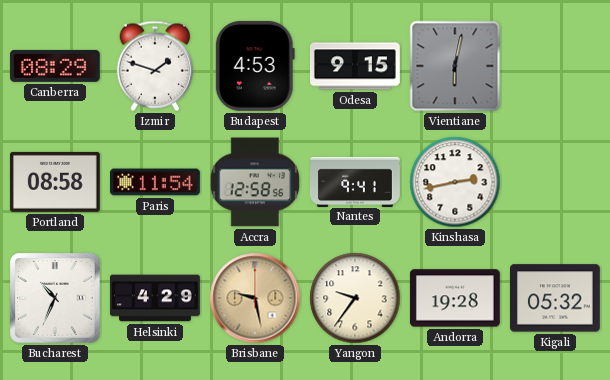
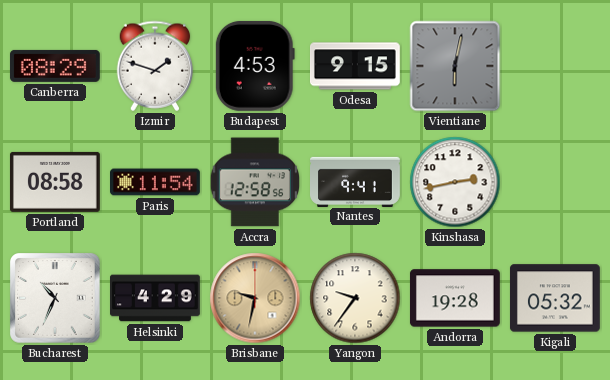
Brisbane: 9:28 -> 9:32 (255, 298)
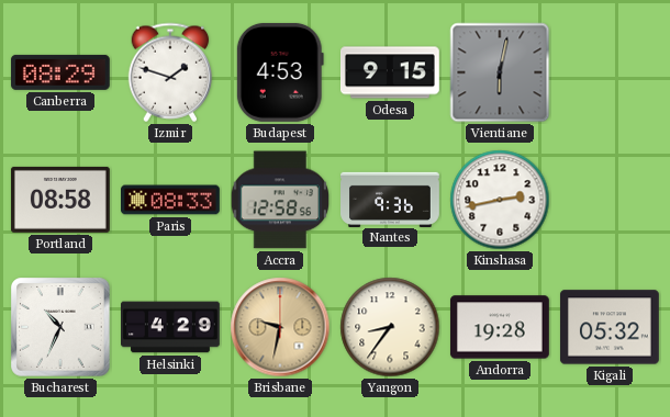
Paris: 11:54 -> 08:33 (171, 200)
Nantes: 9:41 -> 9:36 (391, 199)
Yangon: 9:36 -> 8:36 (390, 327)
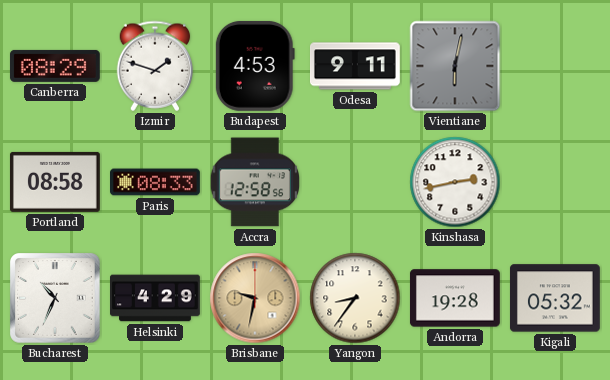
Odesa: 9:15 -> 9:11 (356, 66)
Nantes: 9:36 -> none (391, 199)
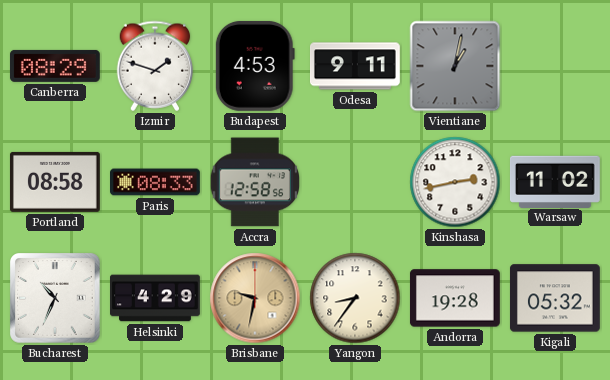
Vientiane: 6:02 -> 1:02 (455, 66)
Warsaw: none -> 11:02 (555, 181)
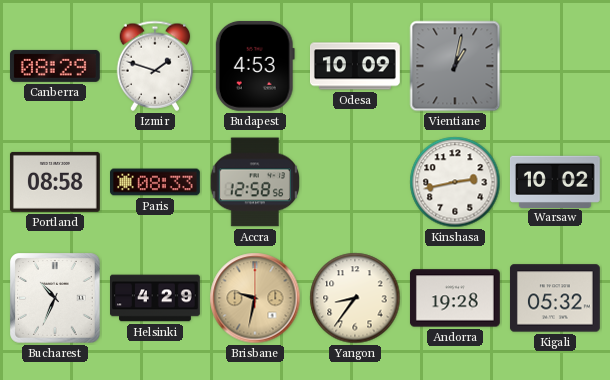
Odesa: 9:11 -> 10:09 (356, 66)
Warsaw: 11:02 -> 10:02 (555, 181)
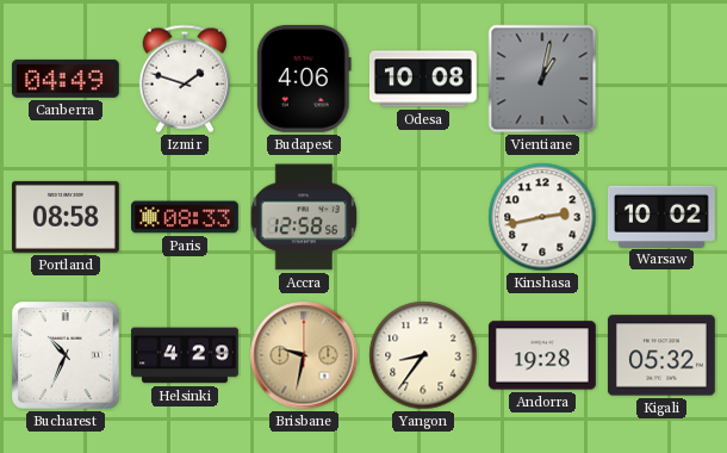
Canberra: 08:29 -> 04:49 (66, 79)
Budapest: 4:53 -> 4:06 (304, 79)
Odesa: 10:09 -> 10:08 (424, 79)
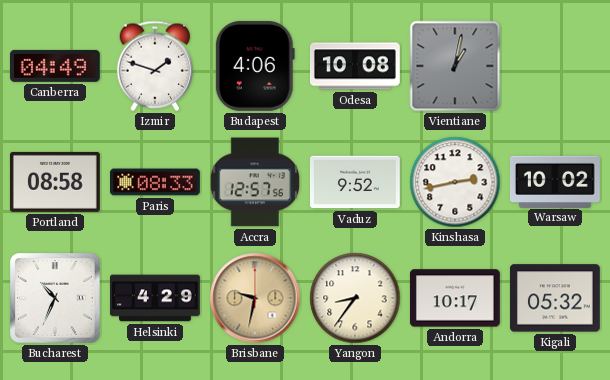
Accra: 12:58 -> 12:57 (254, 182)
Vaduz: none -> 9:52 (355, 182)
Andorra: 19:28 -> 10:17 (455, 298)
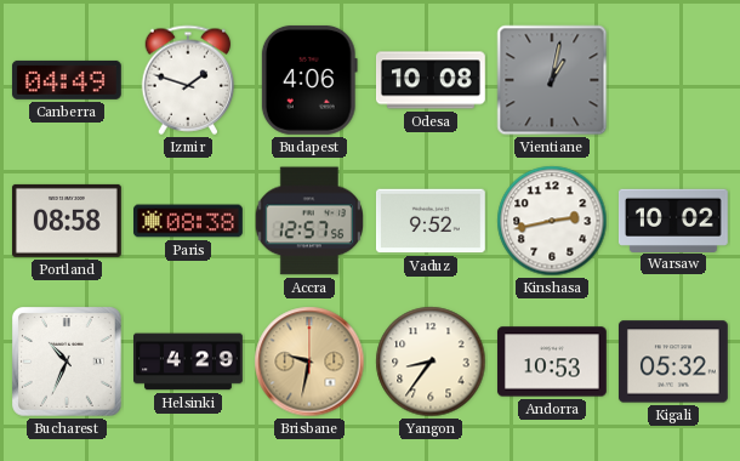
Paris: 08:33 -> 08:38 (189, 221)
Andorra: 10:17 -> 10:53 (552, 362)
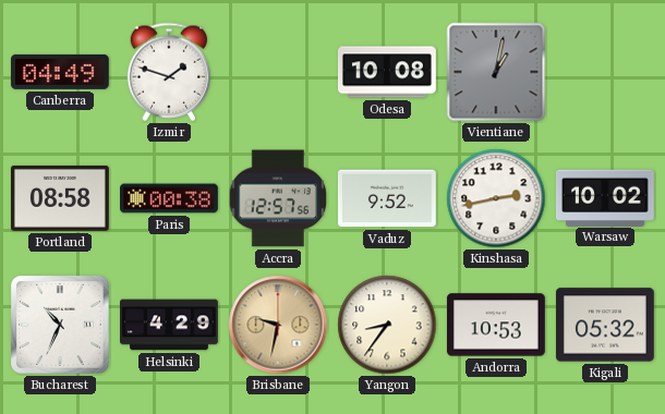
Budapest: 4:06 -> none (309, 80)
Paris: 08:38 -> 00:38 (170, 198)
